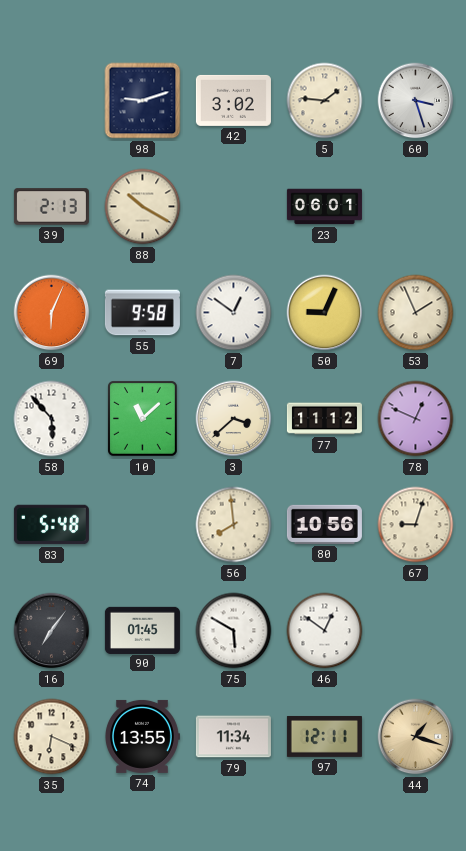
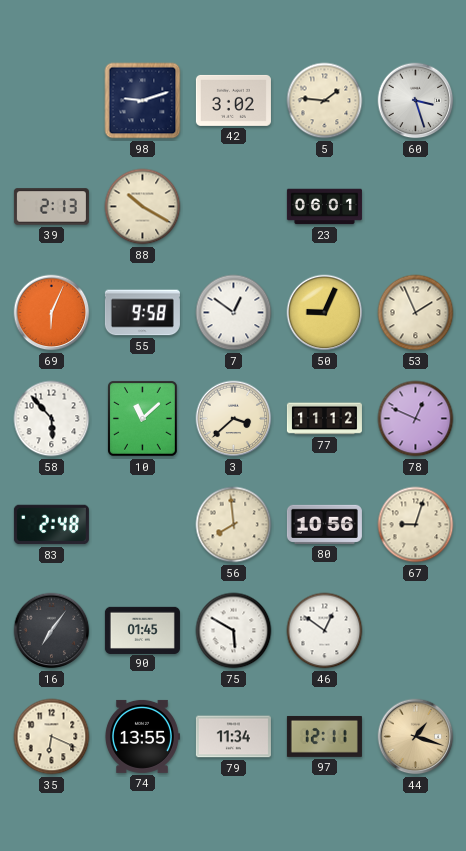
83: 5:48 -> 2:48 (51, 525)
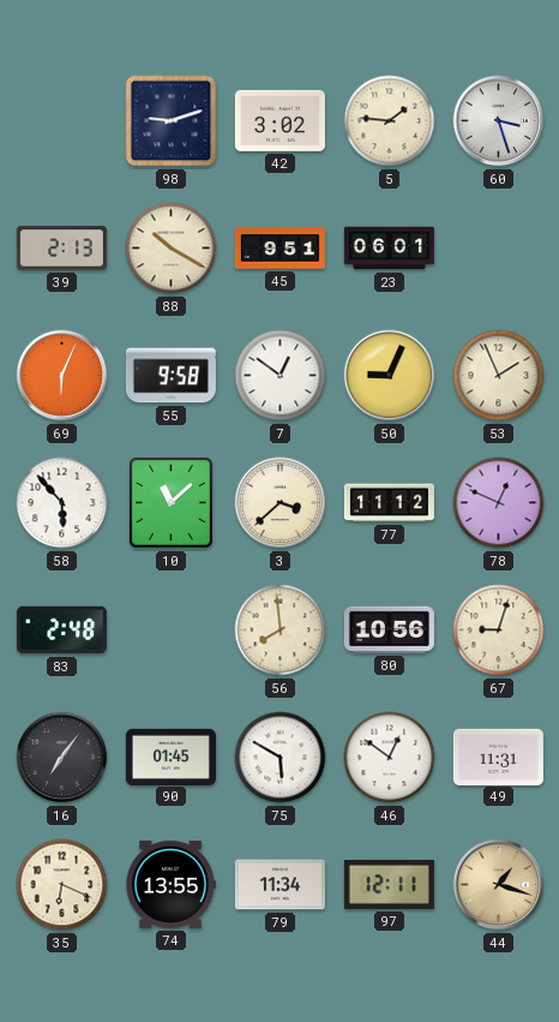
45: none -> 9:51 (279, 249)
49: none -> 11:31 (498, 757)
